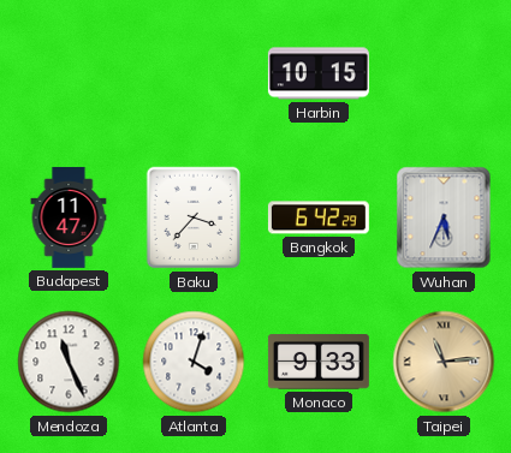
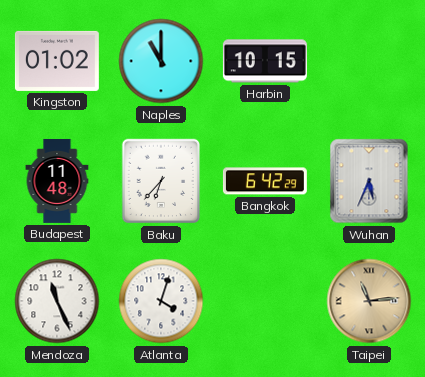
Kingston: none -> 01:02 (57, 61)
Naples: none -> 11:00 (161, 61)
Budapest: 11:47 -> 11:48 (57, 181)
Baku: 3:37 -> 6:37 (161, 181)
Monaco: 9:33 -> none (319, 362)
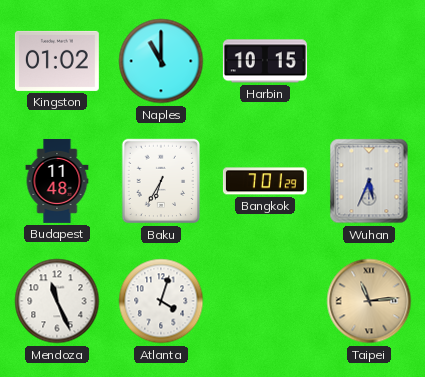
Baku: 6:37 -> 6:35 (161, 181)
Bangkok: 6:42 -> 7:01 (265, 181)
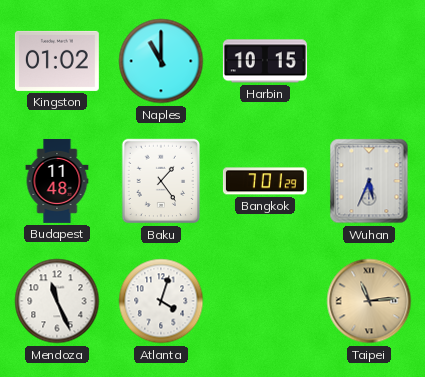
Baku: 6:35 -> 1:24 (161, 181)
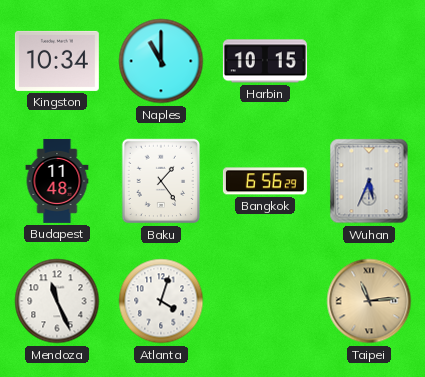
Kingston: 01:02 -> 10:34 (57, 61)
Bangkok: 7:01 -> 6:56 (265, 181)
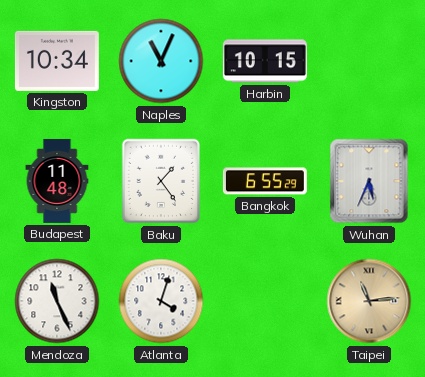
Naples: 11:00 -> 11:04 (161, 61)
Bangkok: 6:56 -> 6:55 (265, 181)
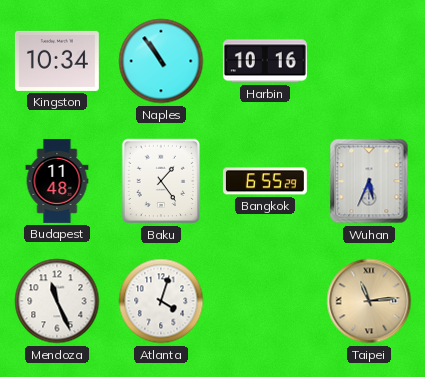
Naples: 11:04 -> 10:54 (161, 61)
Harbin: 10:15 -> 10:16 (265, 61)
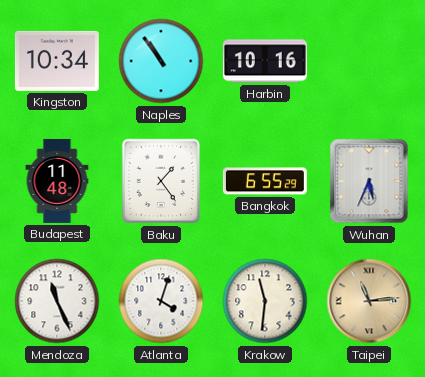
Krakow: none -> 11:31 (265, 301)
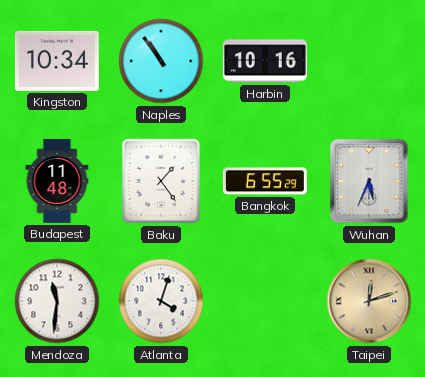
Mendoza: 11:26 -> 11:31 (57, 301)
Krakow: 11:31 -> none (265, 301)
Taipei: 11:14 -> 12:12 (369, 301)
